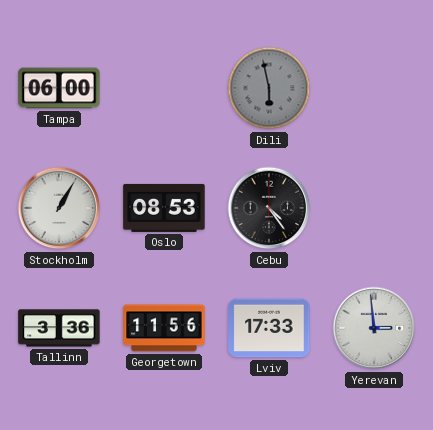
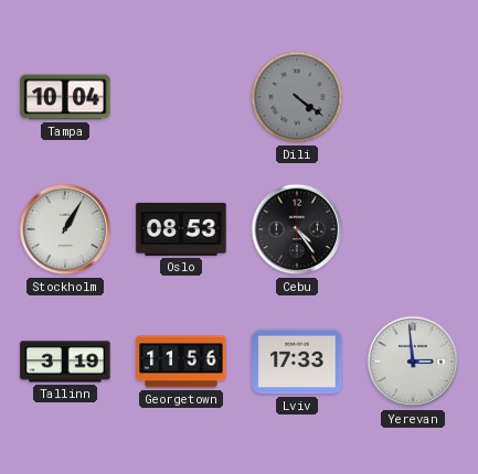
Tampa: 06:00 -> 10:04 (65, 97)
Dili: 5:58 -> 4:21 (297, 97)
Tallinn: 3:36 -> 3:19 (65, 362)
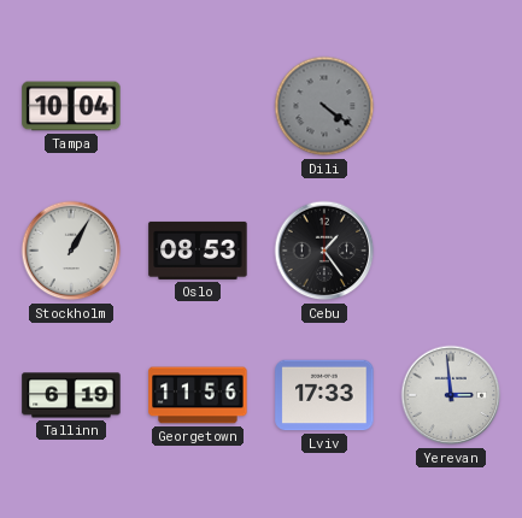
Cebu: 4:24 -> 1:24 (324, 251)
Tallinn: 3:19 -> 6:19 (71, 395)
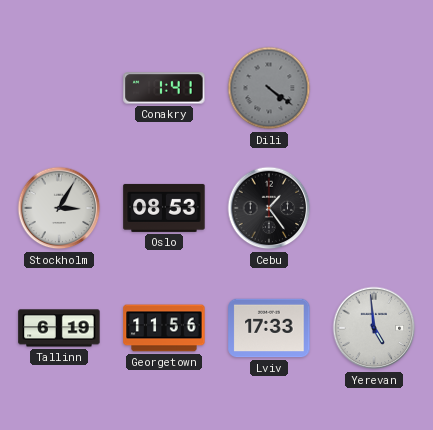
Tampa: 10:04 -> none (71, 106)
Conakry: none -> 1:41 (164, 88)
Stockholm: 1:05 -> 3:05 (59, 208)
Yerevan: 2:59 -> 4:59 (374, 328)
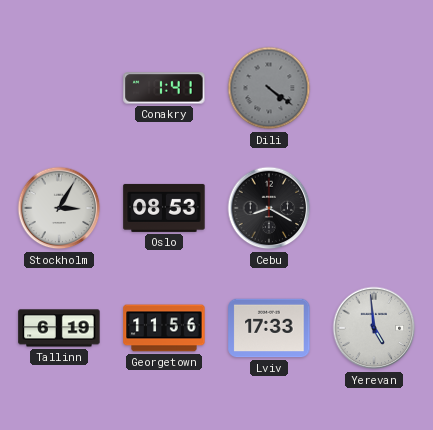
Cebu: 1:24 -> 8:20 (269, 208)
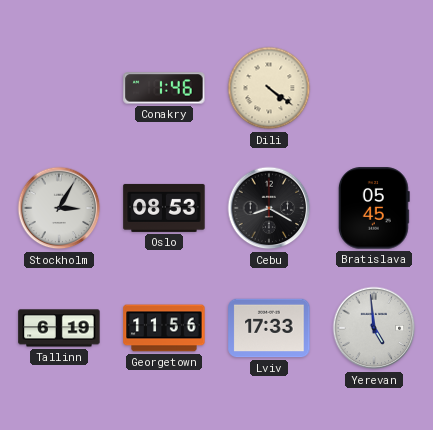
Conakry: 1:41 -> 1:46 (164, 88)
Dili dial: grey -> cream (269, 88)
Bratislava: none -> 05:45 (374, 208)
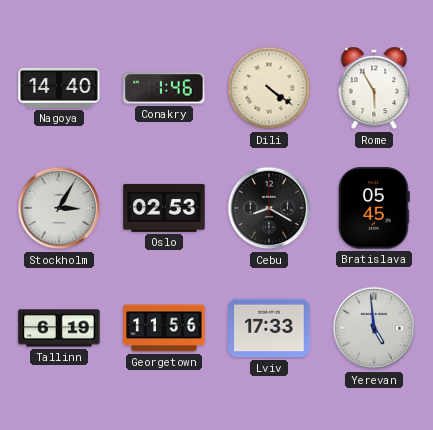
Nagoya: none -> 14:40 (59, 88)
Rome: none -> 5:55 (374, 88)
Oslo: 08:53 -> 02:53 (164, 208)
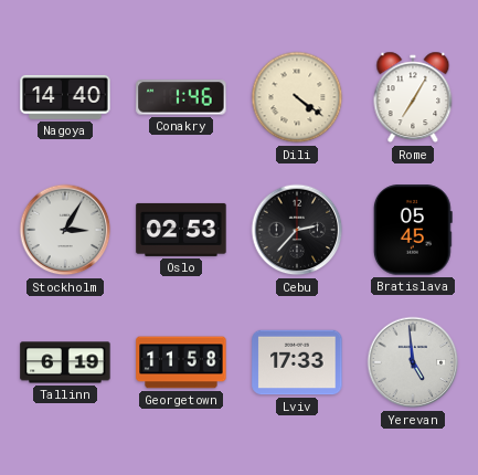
Rome: 5:55 -> 7:05 (413, 97)
Cebu: 8:20 -> 2:37 (297, 230)
Georgetown: 11:56 -> 11:58 (181, 362)
